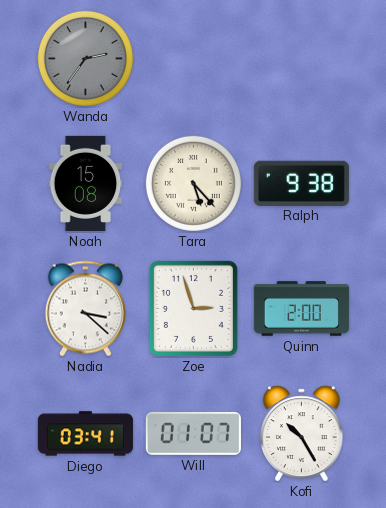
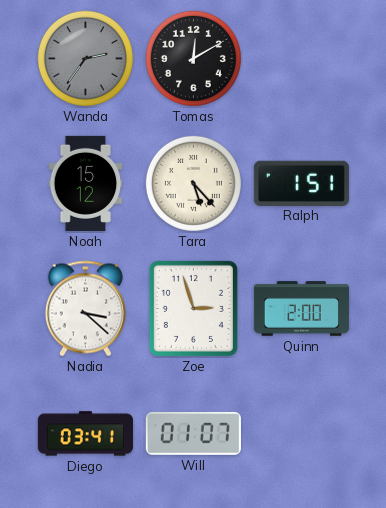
Tomas: none -> 12:10 (193, 58)
Noah: 15:08 -> 15:12 (86, 183)
Ralph: 9:38 -> 1:51 (301, 183)
Kofi: 10:25 -> none (302, 434)
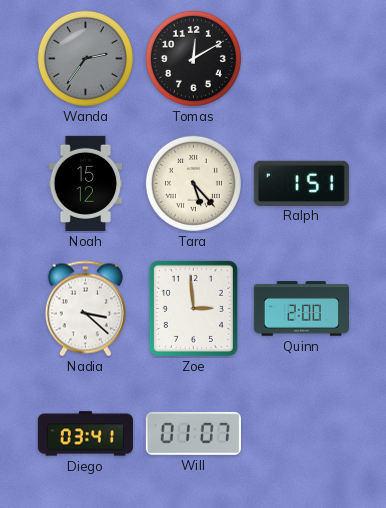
Zoe: 2:57 -> 2:59 (193, 308)
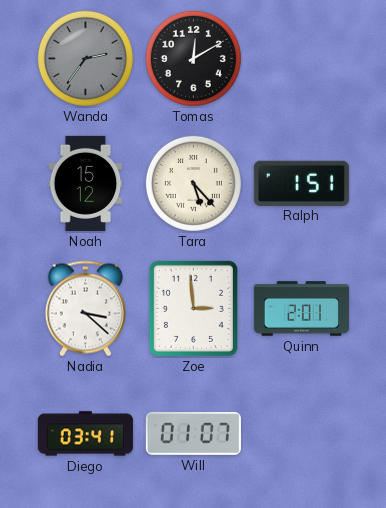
Quinn: 2:00 -> 2:01 (301, 309)
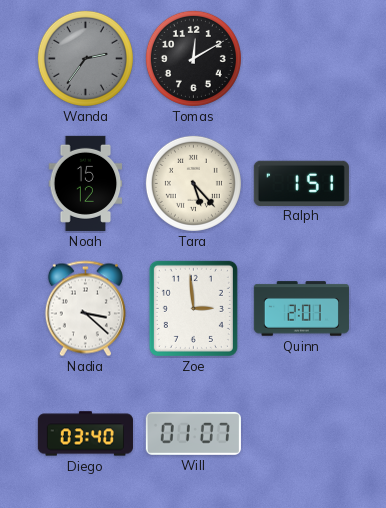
Diego: 03:41 -> 03:40 (85, 434)
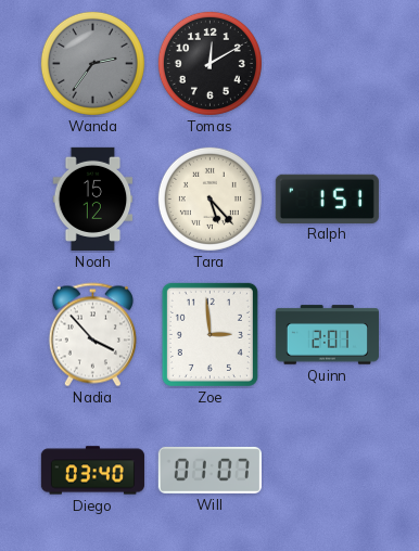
Nadia: 3:22 -> 3:53 (92, 335)
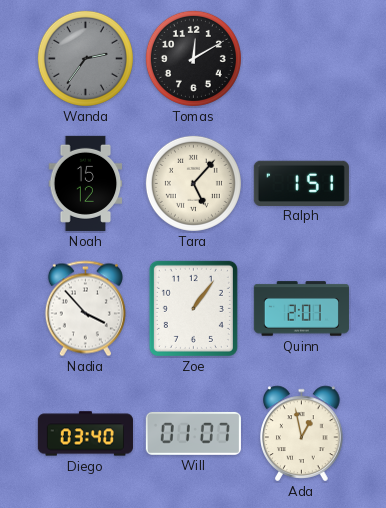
Tara: 5:23 -> 5:07 (193, 183)
Zoe: 2:59 -> 1:06 (193, 308)
Ada: none -> 12:58 (302, 434)
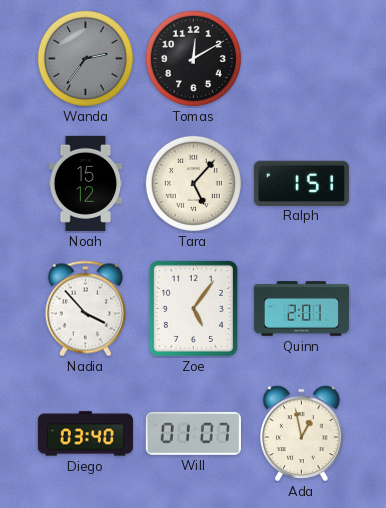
Zoe: 1:06 -> 5:06 (193, 308)
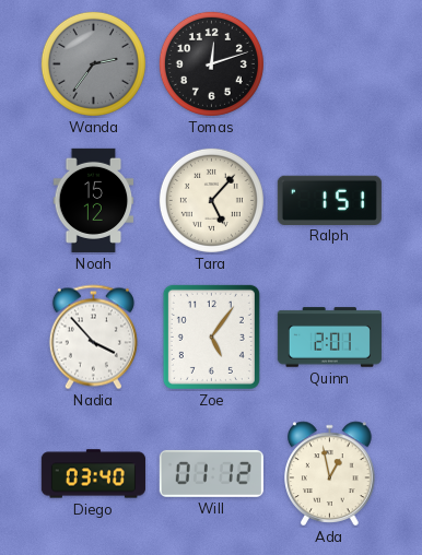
Tomas: 12:10 -> 12:12 (211, 63)
Will: 01:07 -> 01:12 (211, 473)
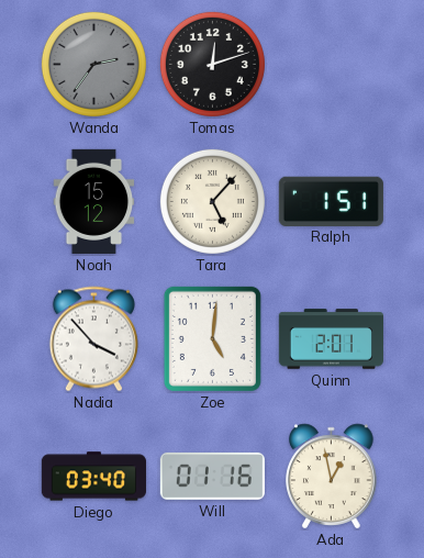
Zoe: 5:06 -> 5:01 (212, 338)
Will: 01:12 -> 01:16 (212, 476)
